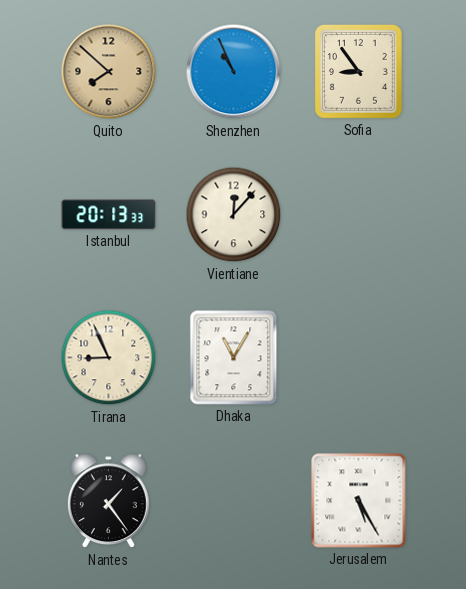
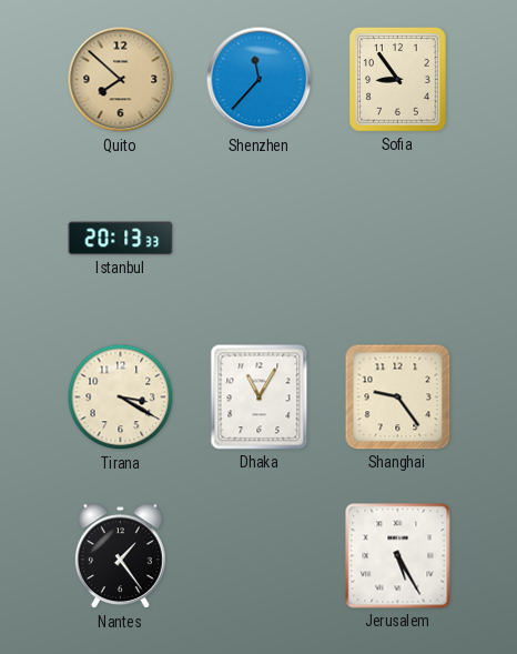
Shenzhen: 10:56 -> 11:37 (260, 80)
Vientiane: 12:07 -> none (234, 215)
Tirana: 8:56 -> 3:20 (121, 398)
Shanghai: none -> 9:24 (398, 398)
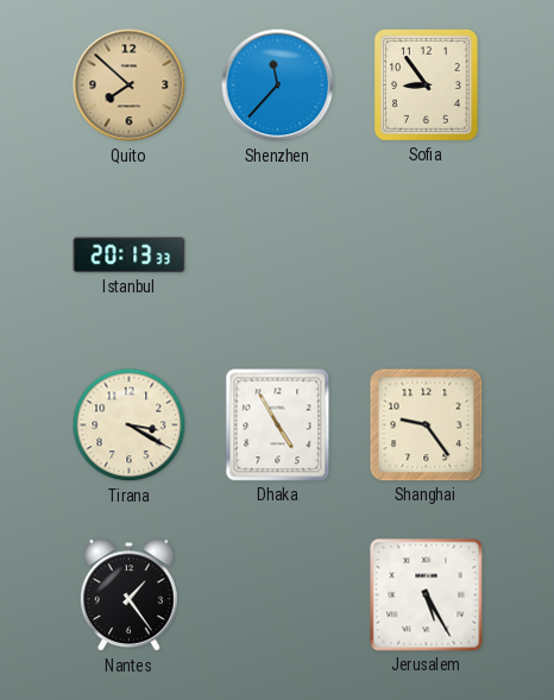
Dhaka: 11:05 -> 4:55 (278, 425)
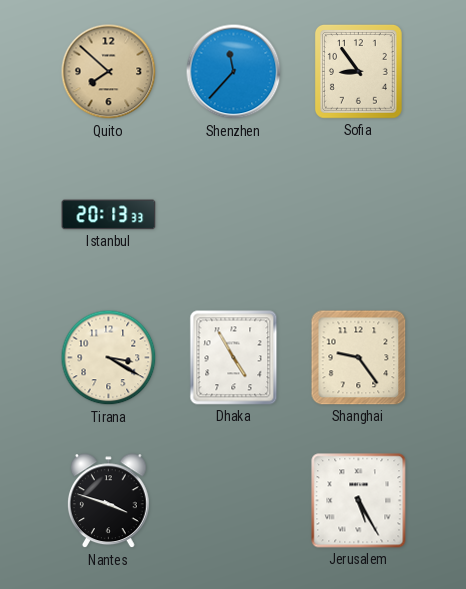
Nantes: 1:24 -> 3:48 (109, 501)
